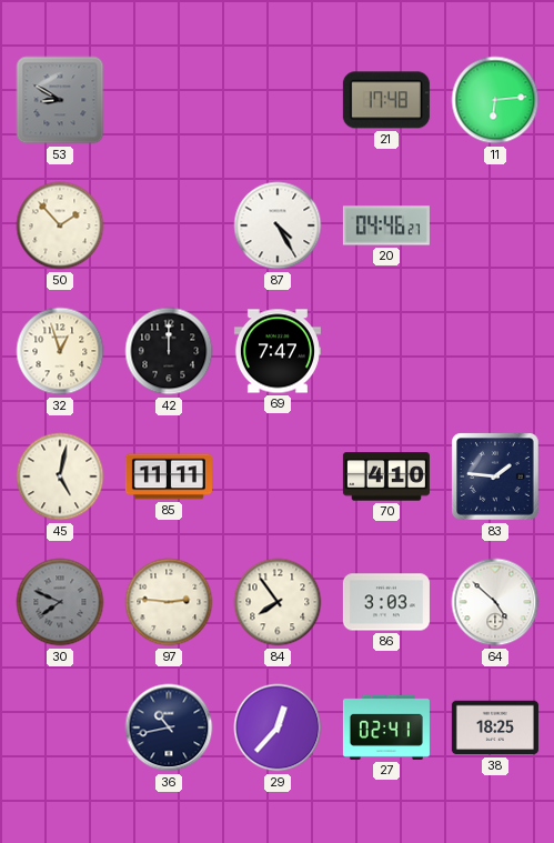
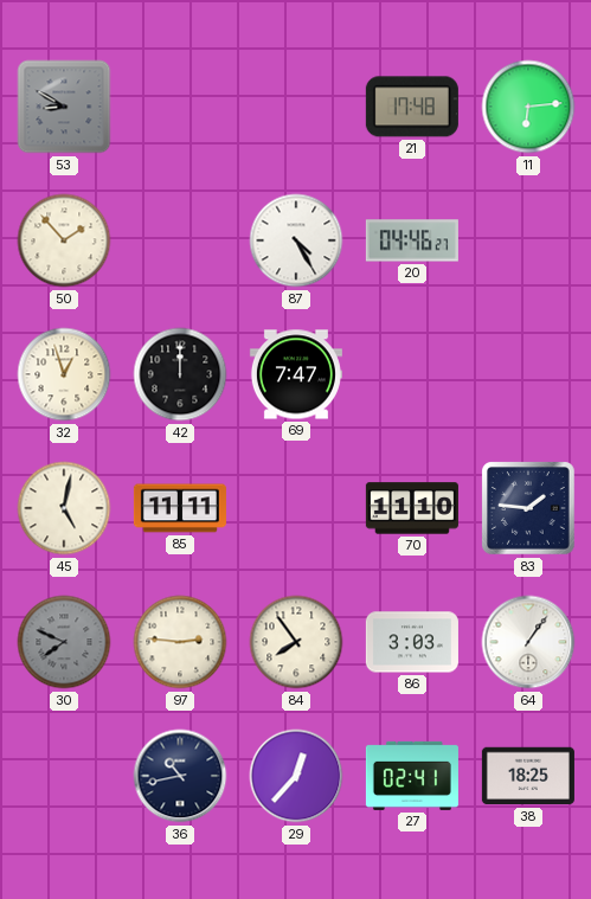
70: 4:10 -> 11:10 (412, 508)
64: 4:52 -> 1:06 (528, 642)
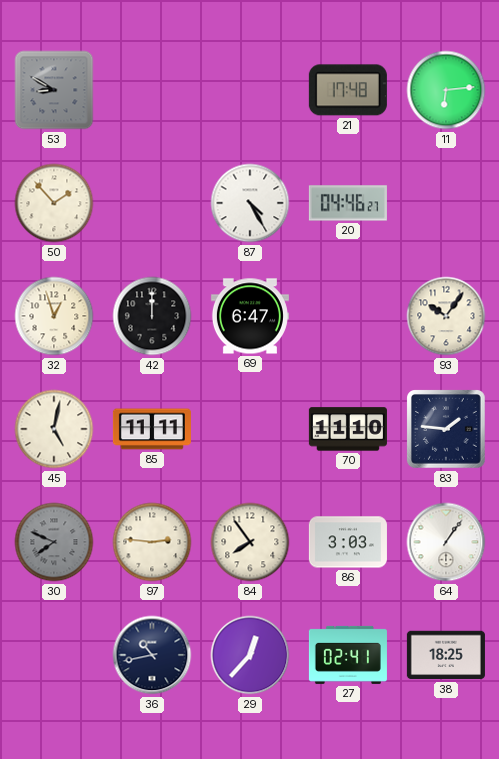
69: 7:47 -> 6:47 (250, 316)
93: none -> 10:06 (446, 316)
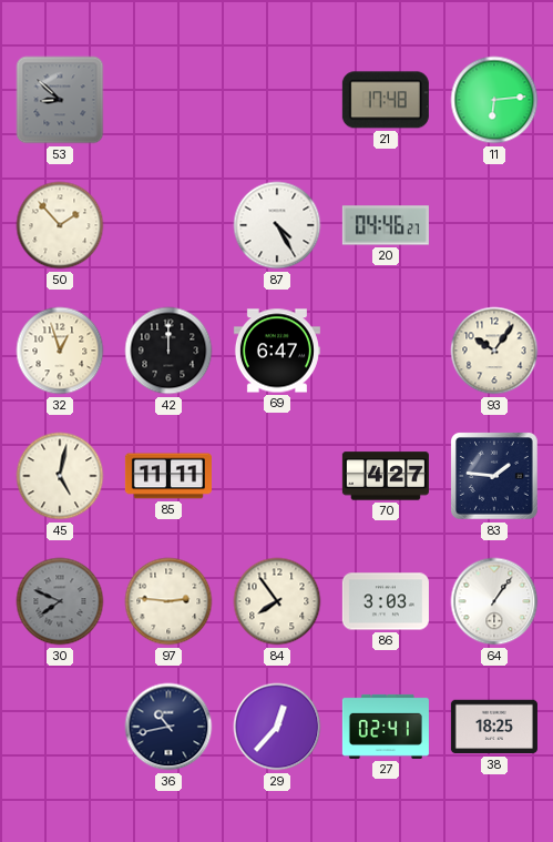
53: 8:50 -> 8:52 (60, 100)
70: 11:10 -> 4:27 (386, 476)
